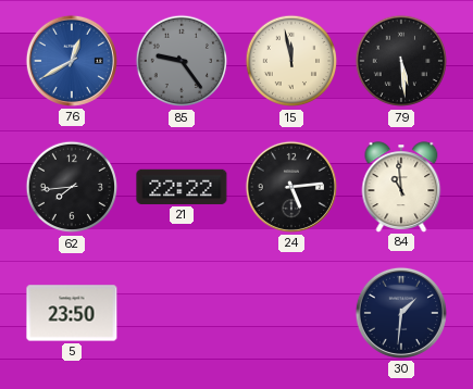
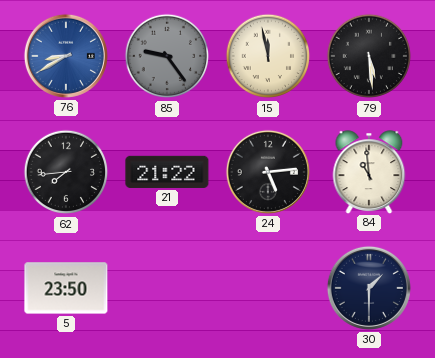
76: 12:40 -> 8:40 (66, 56)
21: 22:22 -> 21:22 (167, 172)
30: 1:31 -> 1:30 (369, 288)
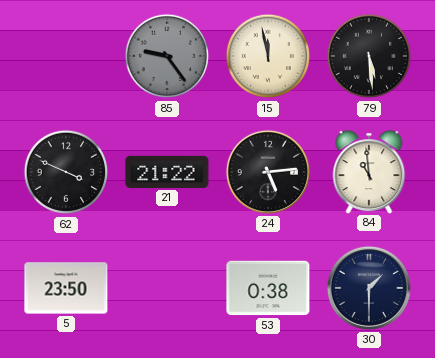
76: 8:40 -> none (66, 56)
62: 7:44 -> 3:49 (66, 172)
53: none -> 0:38 (268, 288)
